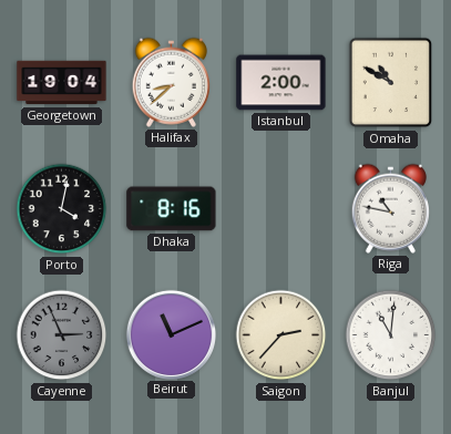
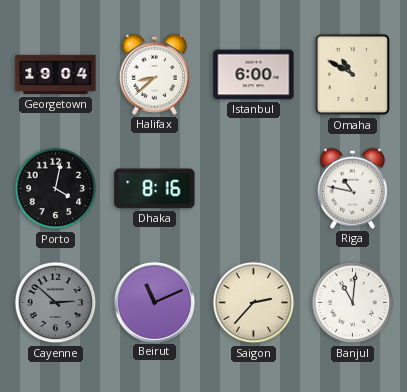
Istanbul: 2:00 -> 6:00 (254, 75)
Cayenne: 2:56 -> 2:52 (56, 303)
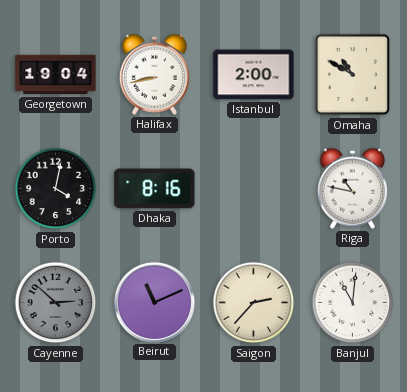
Halifax: 8:38 -> 8:43 (154, 74)
Istanbul: 6:00 -> 2:00 (254, 75)
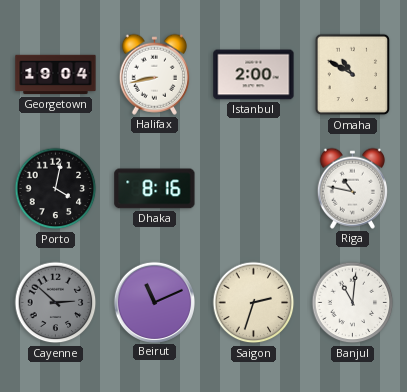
Saigon: 2:37 -> 2:33 (254, 303)
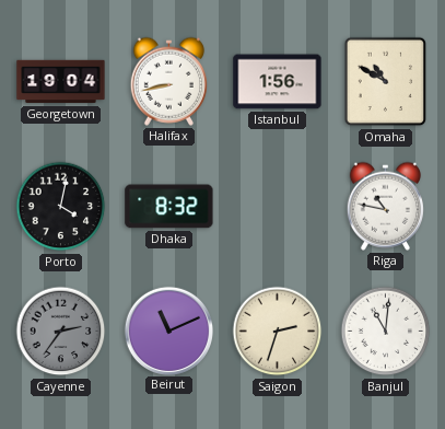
Istanbul: 2:00 -> 1:56 (278, 82)
Dhaka: 8:16 -> 8:32 (169, 207)
Cayenne: 2:52 -> 2:36 (61, 332)
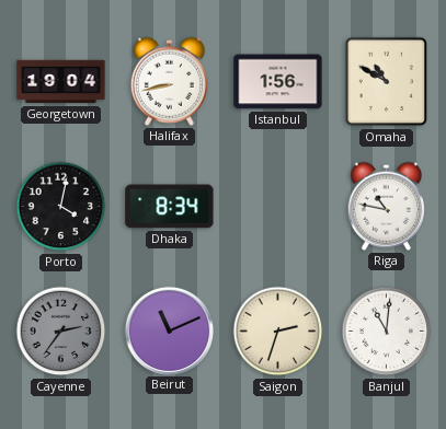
Dhaka: 8:32 -> 8:34 (170, 207)
